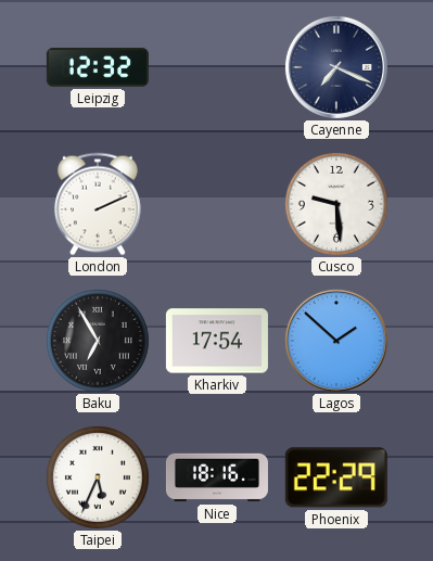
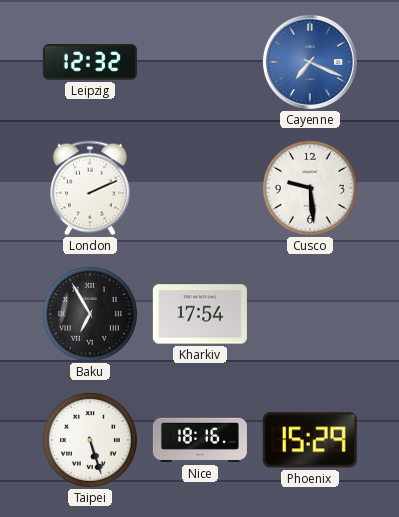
Cayenne dial: navy -> blue (310, 62)
Lagos: 1:52 -> none (336, 341)
Taipei: 5:34 -> 5:27 (90, 440)
Phoenix: 22:29 -> 15:29 (310, 440)
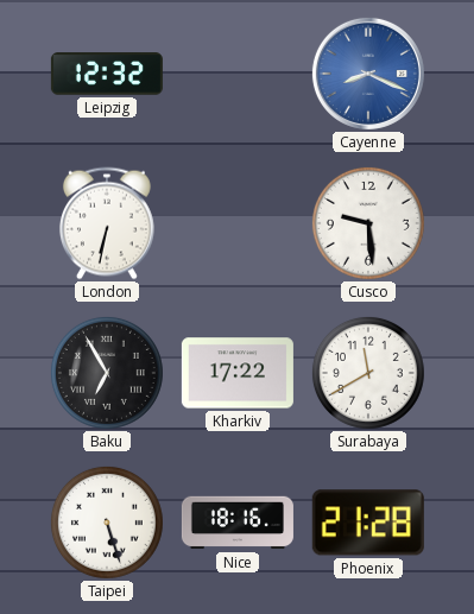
Cayenne: 7:19 -> 8:19 (368, 74)
London: 2:11 -> 6:32 (107, 223)
Kharkiv: 17:54 -> 17:22 (238, 373)
Surabaya: none -> 11:40 (368, 373)
Phoenix: 15:29 -> 21:28 (368, 523)
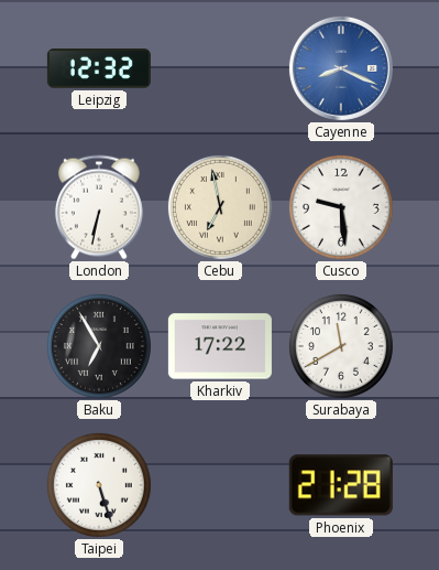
Cebu: none -> 6:58 (220, 207)
Nice: 18:16 -> none (238, 523)
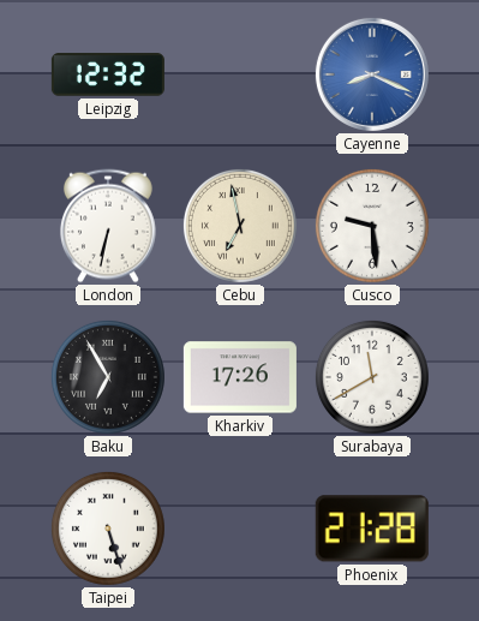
Kharkiv: 17:22 -> 17:26 (240, 377)
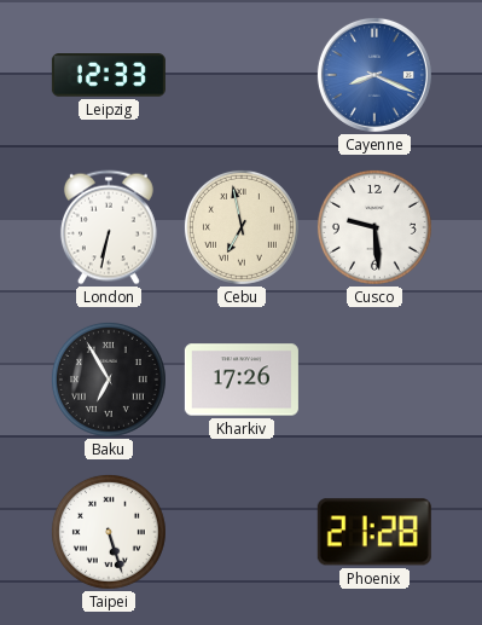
Leipzig: 12:32 -> 12:33 (109, 75)
Surabaya: 11:40 -> none (372, 377)
